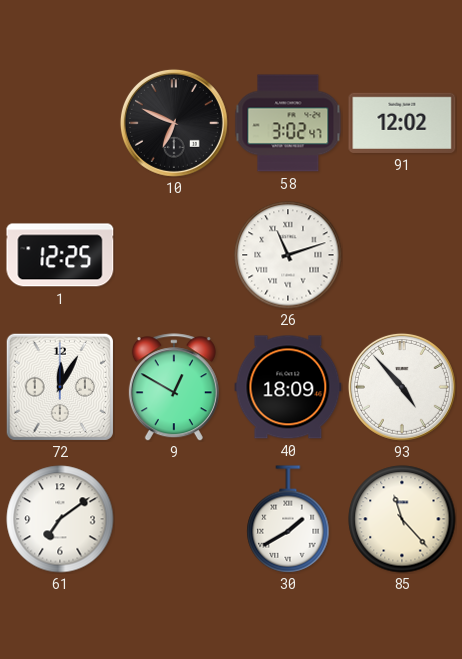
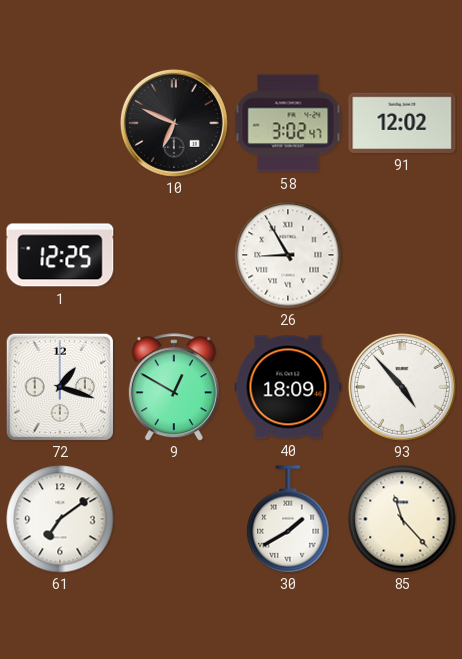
26: 11:12 -> 8:55 (288, 255)
72: 12:05 -> 1:18 (60, 387)
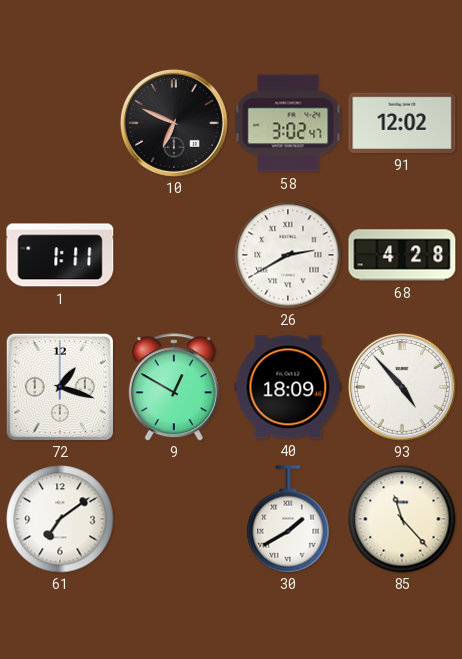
1: 12:25 -> 1:11 (60, 255)
26: 8:55 -> 2:40 (288, 255)
68: none -> 4:28 (402, 255)
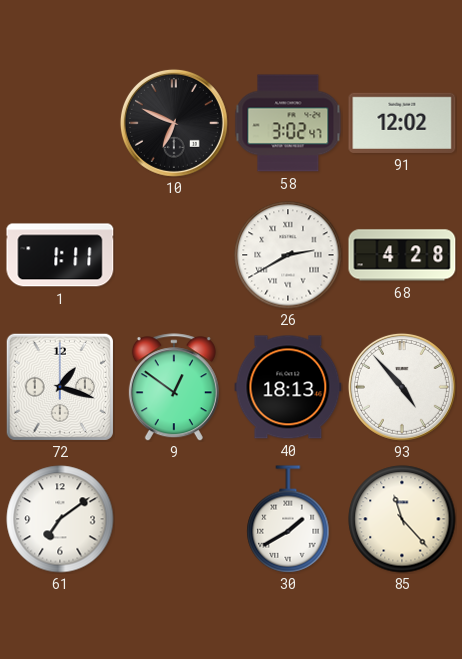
9: 12:50 -> 12:51 (174, 387)
40: 18:09 -> 18:13 (288, 387)
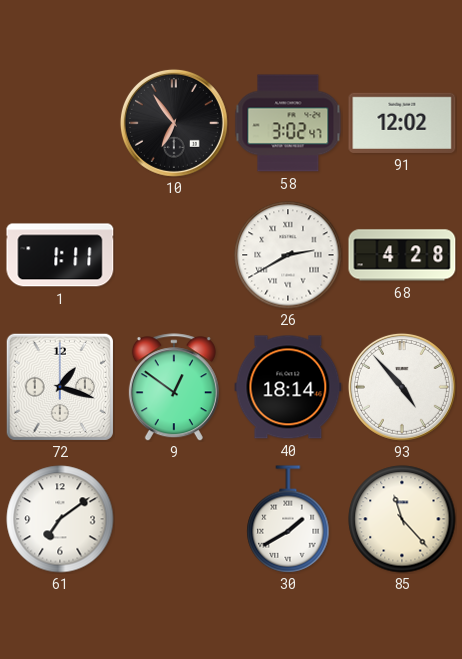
10: 6:49 -> 6:54 (174, 123)
40: 18:13 -> 18:14 (288, 387)
